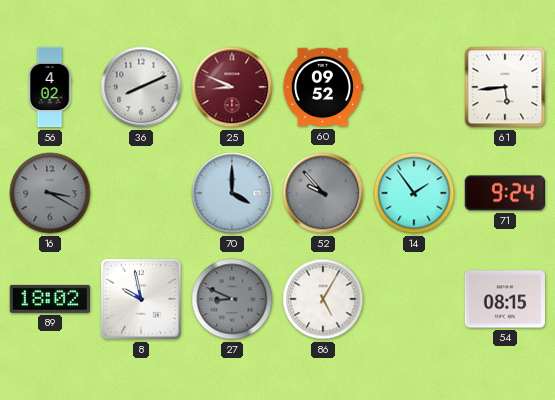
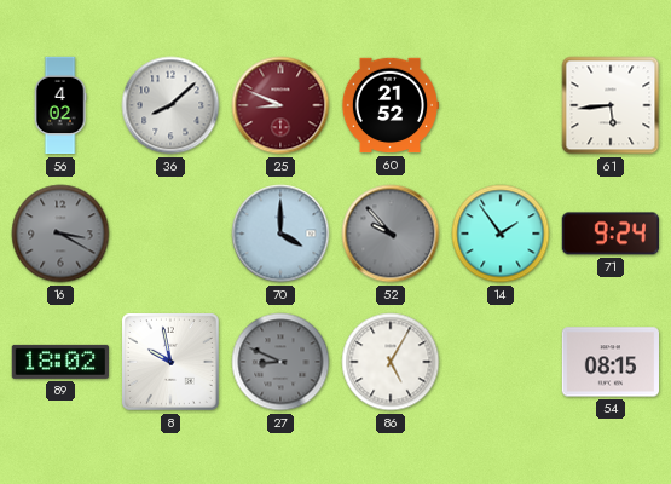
36: 8:11 -> 8:08 (170, 105)
60: 09:52 -> 21:52 (389, 105)
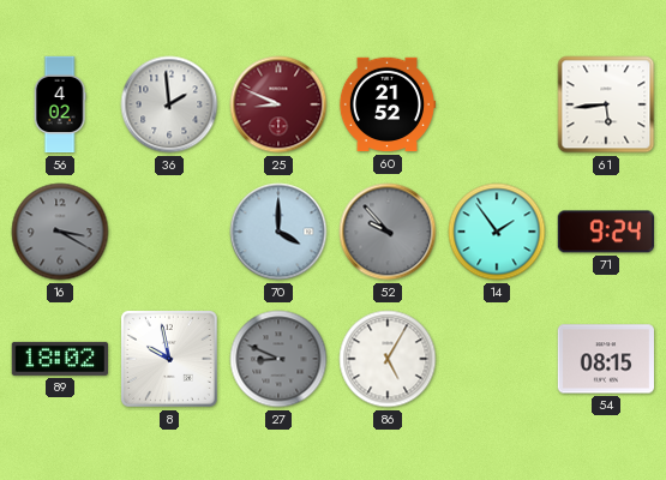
36: 8:08 -> 1:59 (169, 104)
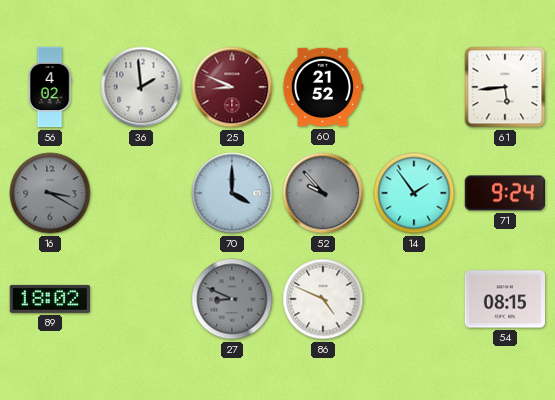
8: 9:58 -> none (169, 359)
86: 5:05 -> 4:49 (323, 299)
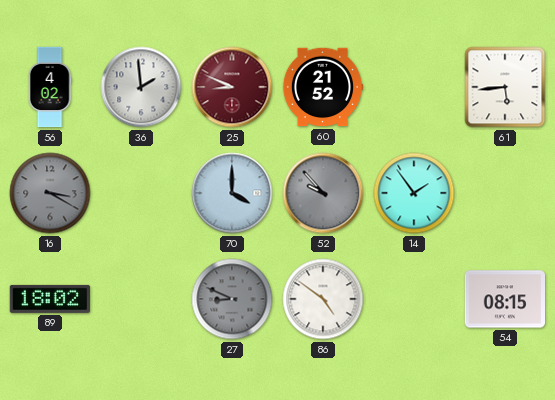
71: 9:24 -> none (505, 193)
86: 4:49 -> 4:51 (323, 299)
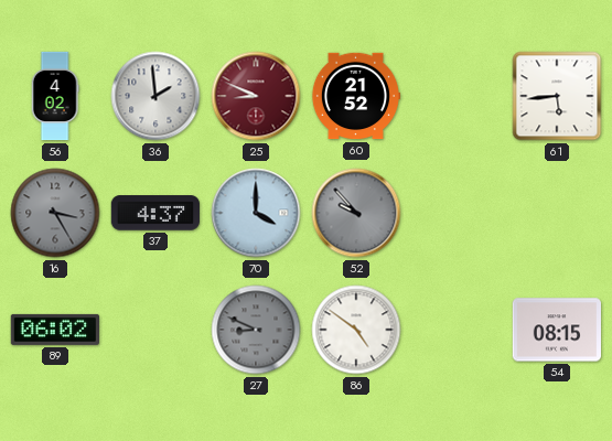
16: 3:20 -> 3:25 (55, 213)
37: none -> 4:37 (154, 213)
14: 1:54 -> none (414, 193)
89: 18:02 -> 06:02 (54, 330)
